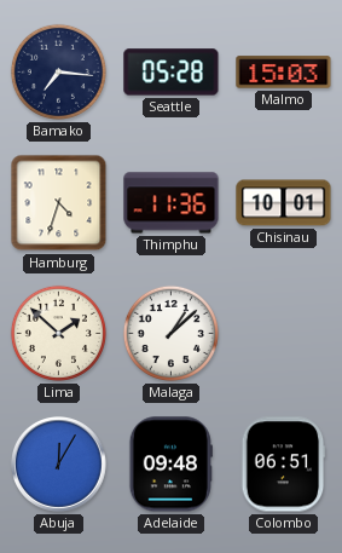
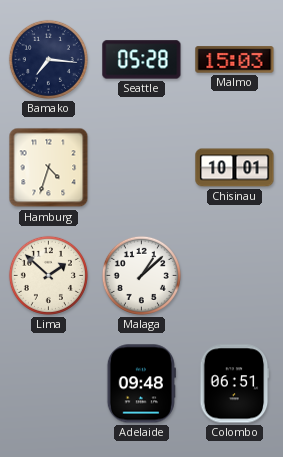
Thimphu: 11:36 -> none (172, 203)
Abuja: 12:05 -> none (59, 465)
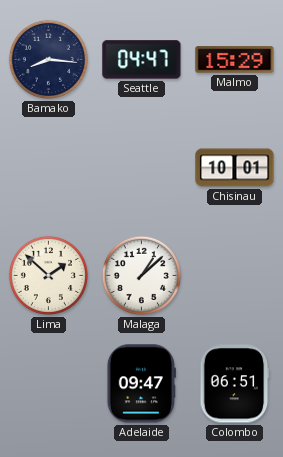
Bamako: 7:16 -> 8:16 (48, 59)
Seattle: 05:28 -> 04:47 (142, 60)
Malmo: 15:03 -> 15:29 (235, 60)
Hamburg: 4:33 -> none (49, 168)
Adelaide: 09:48 -> 09:47 (141, 384)
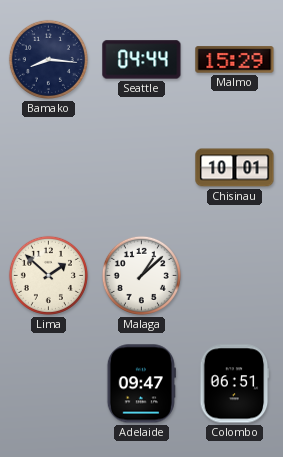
Seattle: 04:47 -> 04:44 (142, 60)
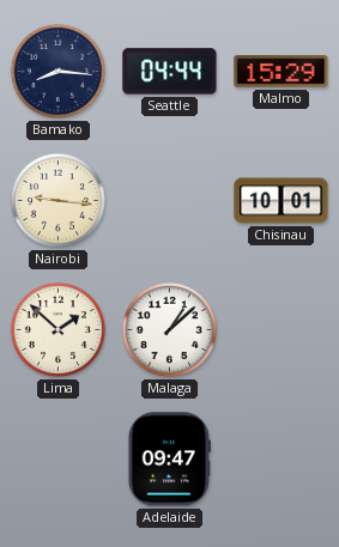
Nairobi: none -> 9:16 (57, 200)
Colombo: 06:51 -> none (235, 384)
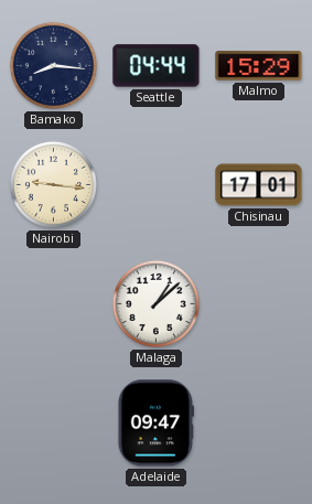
Chisinau: 10:01 -> 17:01 (259, 185)
Lima: 1:52 -> none (57, 329)
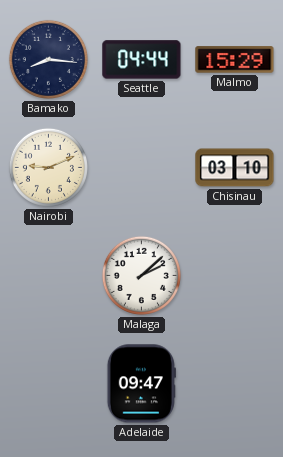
Nairobi: 9:16 -> 9:11 (48, 167)
Chisinau: 17:01 -> 03:10 (235, 168)
Malaga: 1:08 -> 2:08 (141, 275)
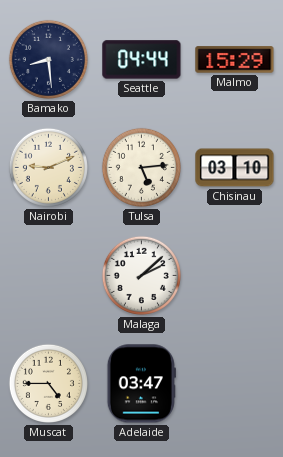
Bamako: 8:16 -> 8:29 (48, 59)
Tulsa: none -> 5:14 (141, 167)
Muscat: none -> 4:45 (48, 383)
Adelaide: 09:47 -> 03:47 (141, 384)
